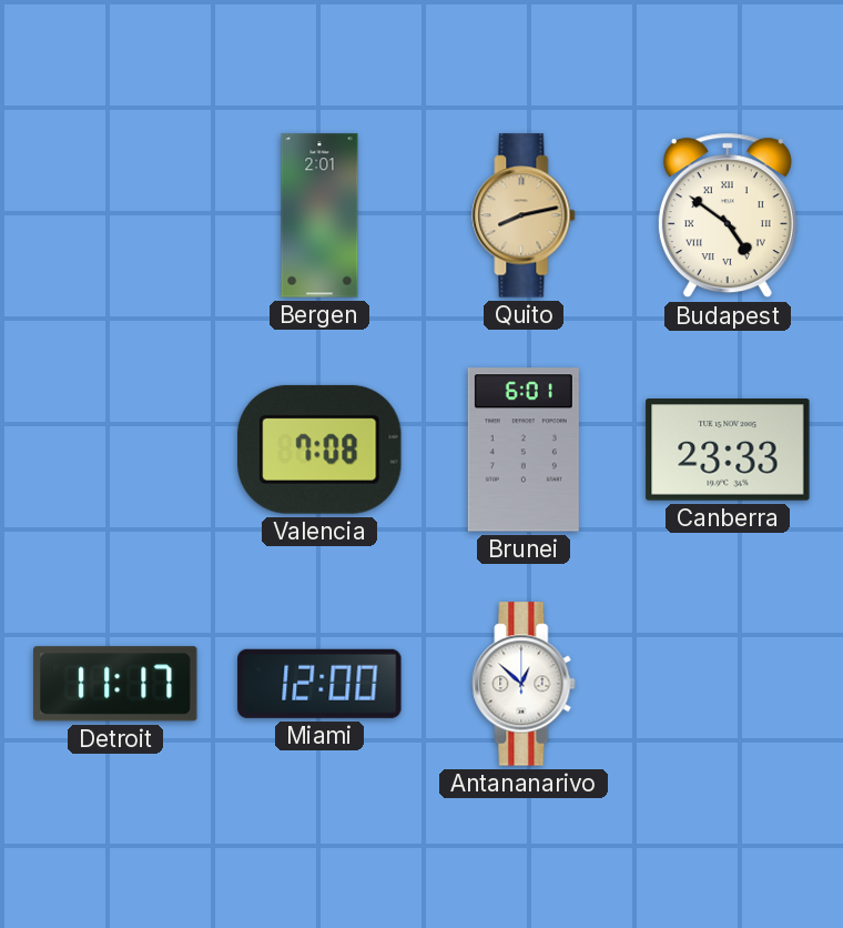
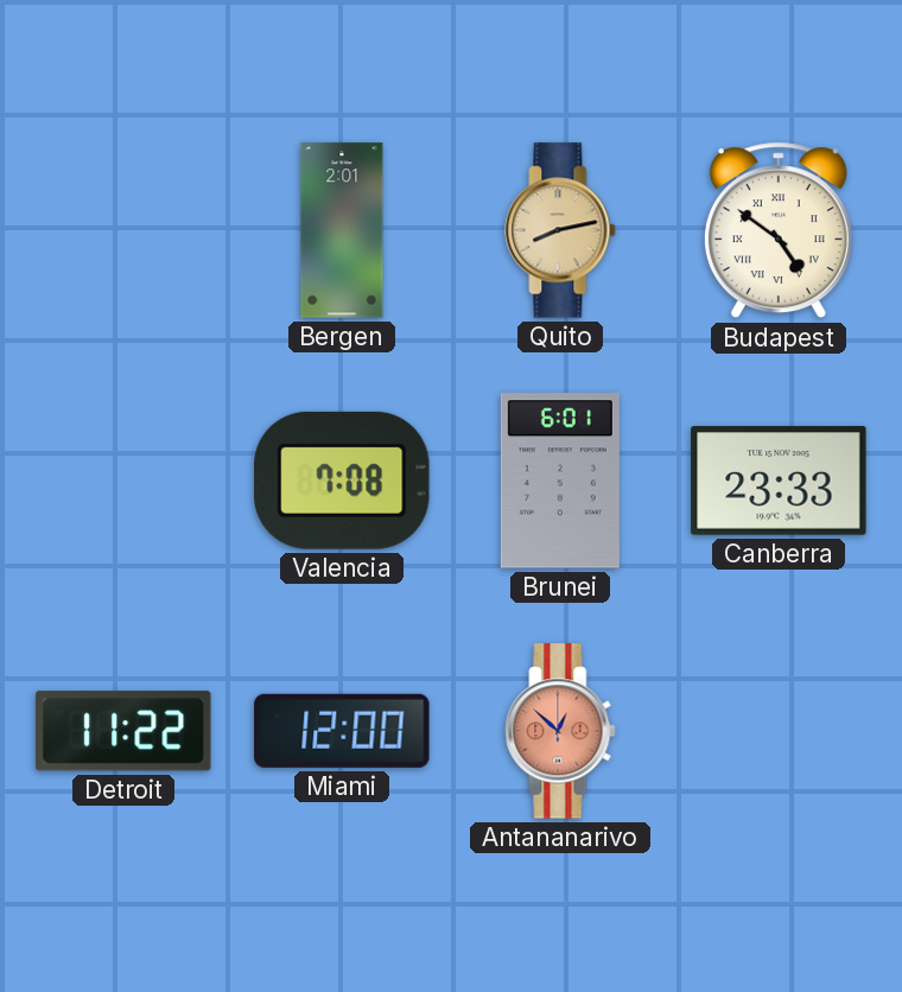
Detroit: 11:17 -> 11:22 (125, 731)
Antananarivo dial: white -> salmon (560, 731)
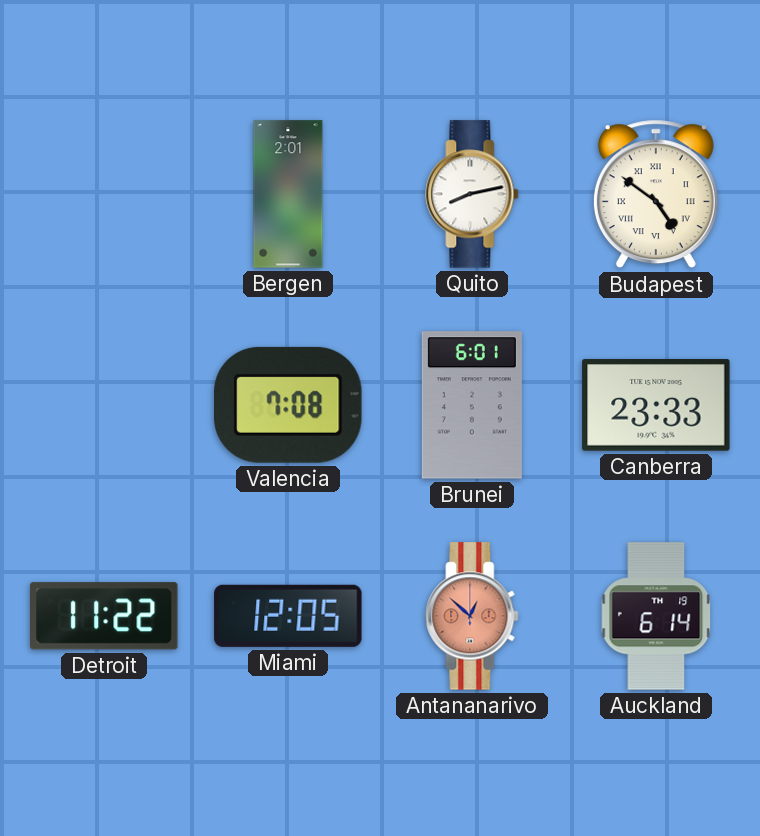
Quito dial: champagne -> white (472, 194)
Miami: 12:00 -> 12:05 (288, 616)
Auckland: none -> 6:14 (656, 616)
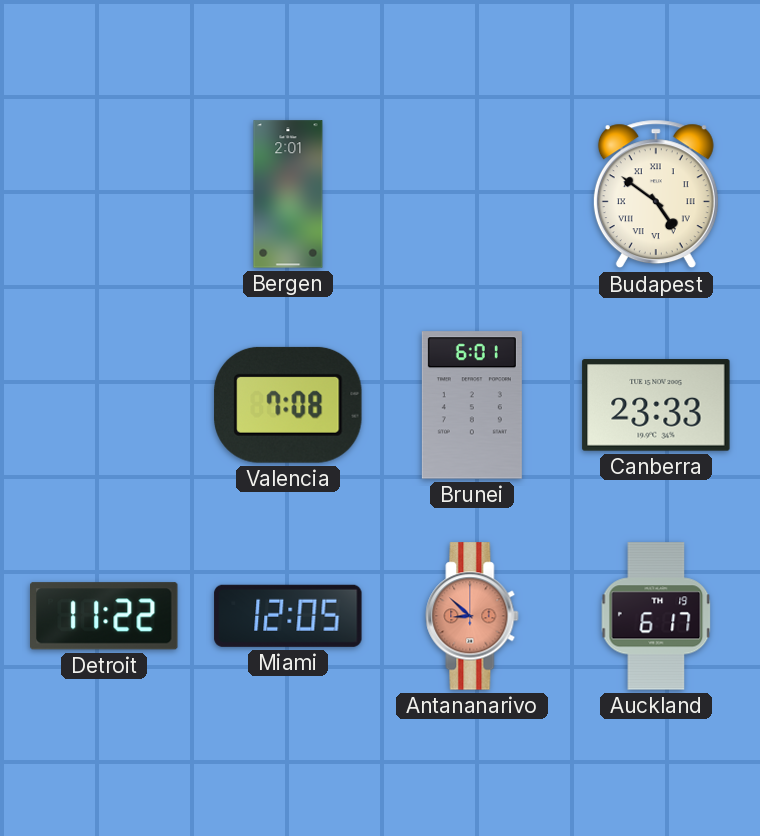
Quito: 8:13 -> none (472, 194)
Antananarivo: 12:52 -> 8:52 (472, 616)
Auckland: 6:14 -> 6:17 (656, 616)
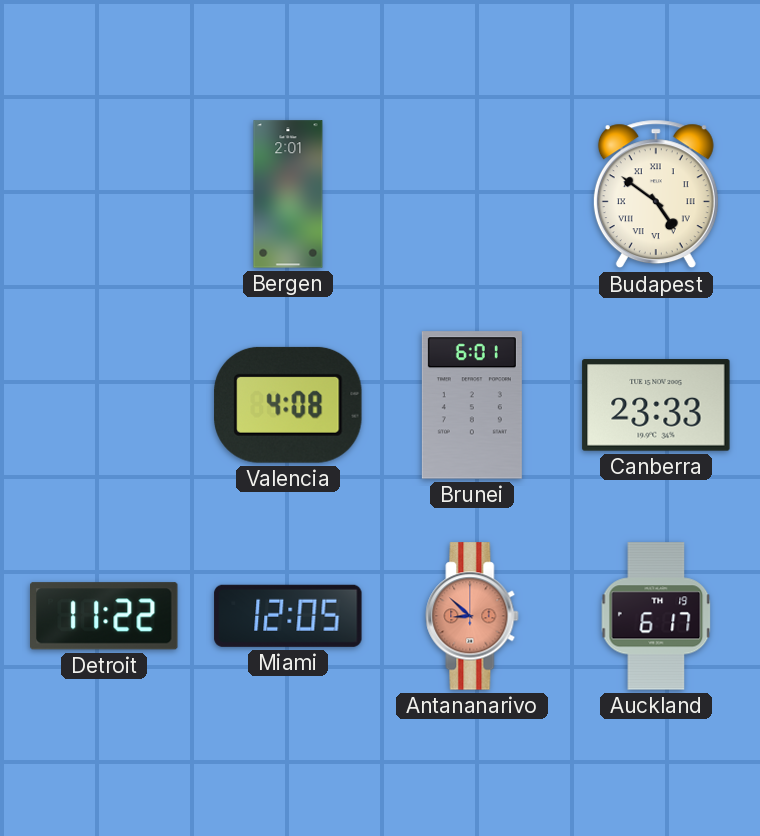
Valencia: 7:08 -> 4:08 (288, 405)
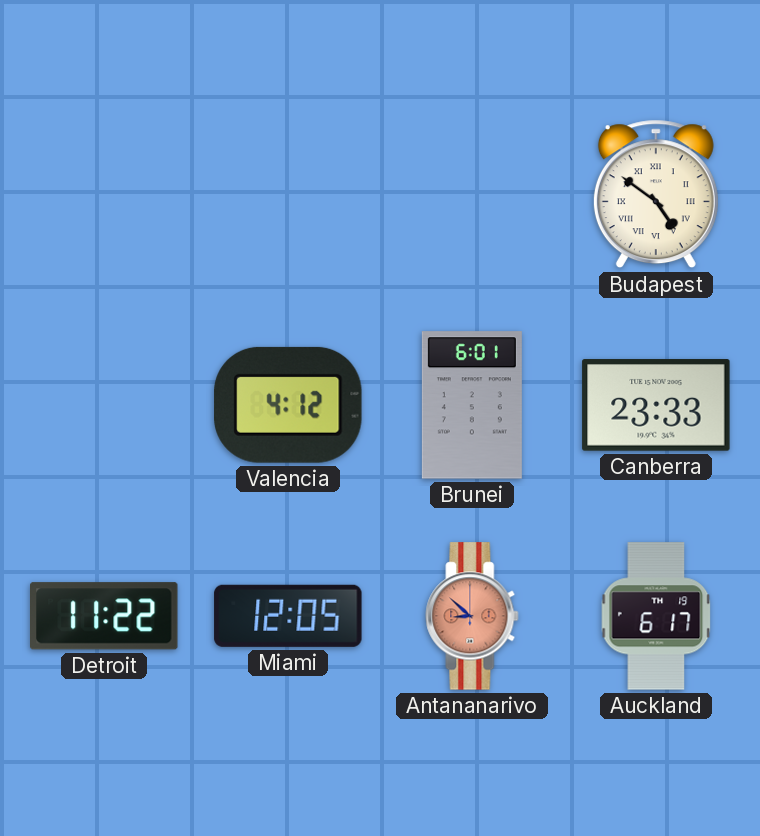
Bergen: 2:01 -> none (288, 194)
Valencia: 4:08 -> 4:12 (288, 405)
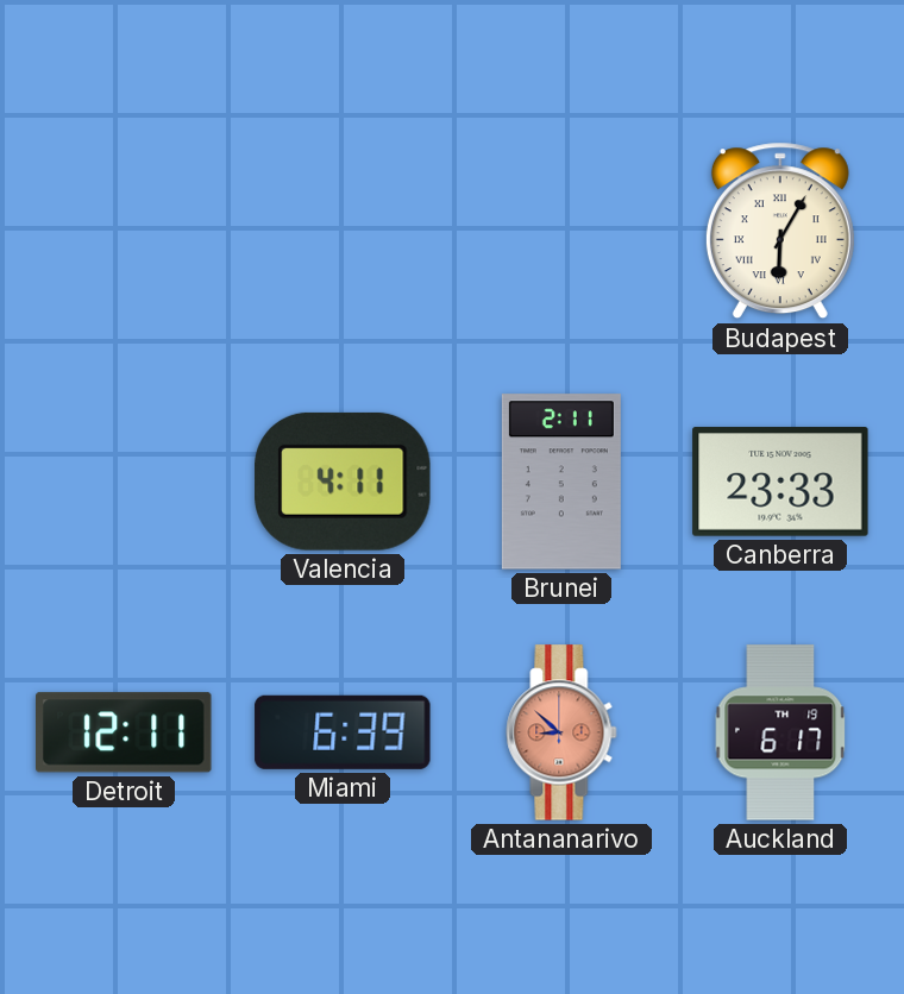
Budapest: 4:51 -> 6:05 (780, 231)
Valencia: 4:12 -> 4:11 (343, 482)
Brunei: 6:01 -> 2:11 (561, 482)
Detroit: 11:22 -> 12:11 (125, 732)
Miami: 12:05 -> 6:39 (343, 732)
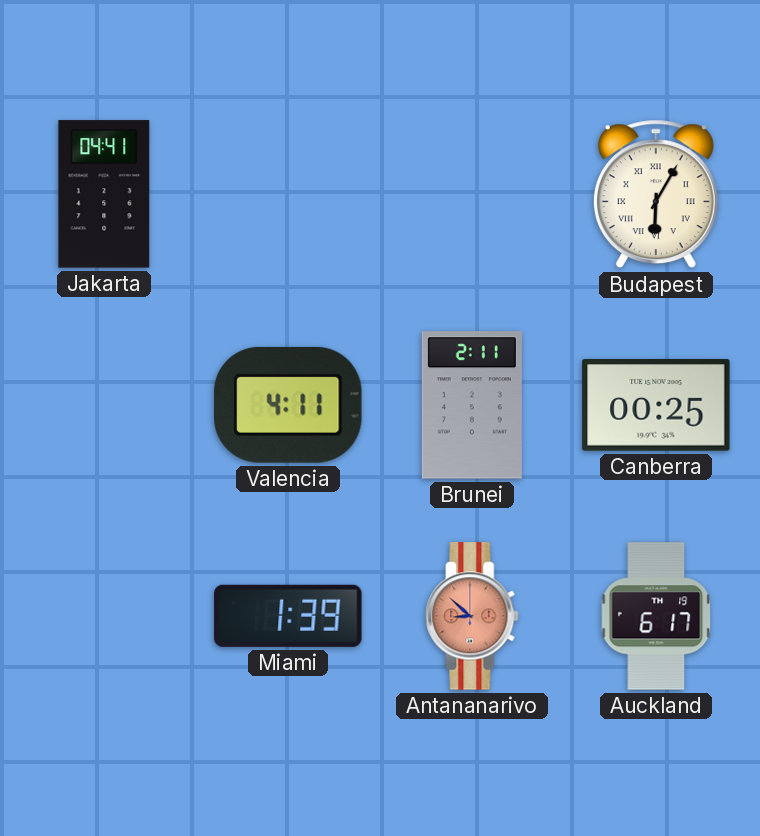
Jakarta: none -> 04:41 (104, 194)
Canberra: 23:33 -> 00:25 (656, 405)
Detroit: 12:11 -> none (125, 732)
Miami: 6:39 -> 1:39 (288, 616)
